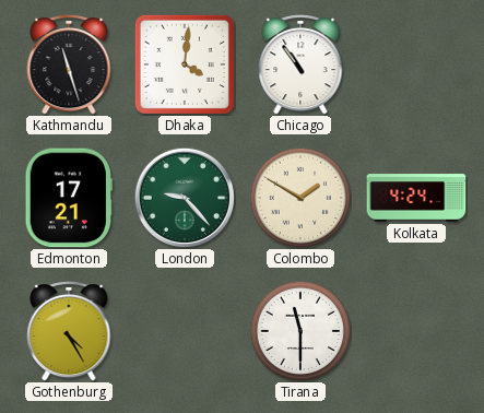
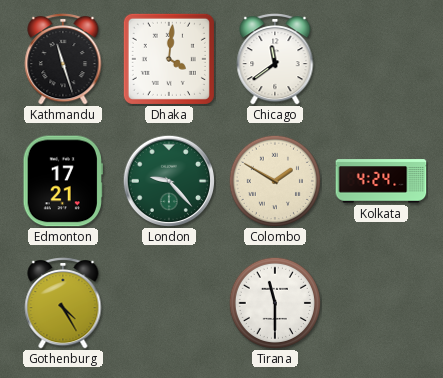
Chicago: 10:54 -> 11:39 (275, 60)
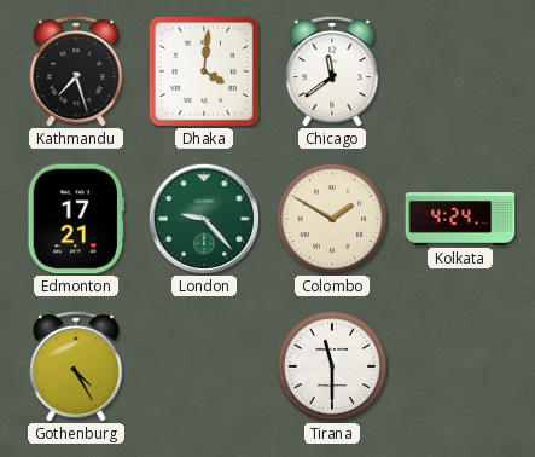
Kathmandu: 11:27 -> 7:27 (76, 73)
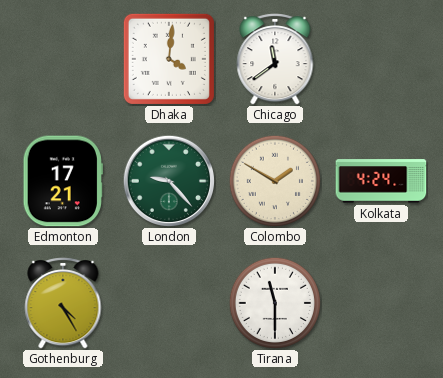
Kathmandu: 7:27 -> none (76, 73)
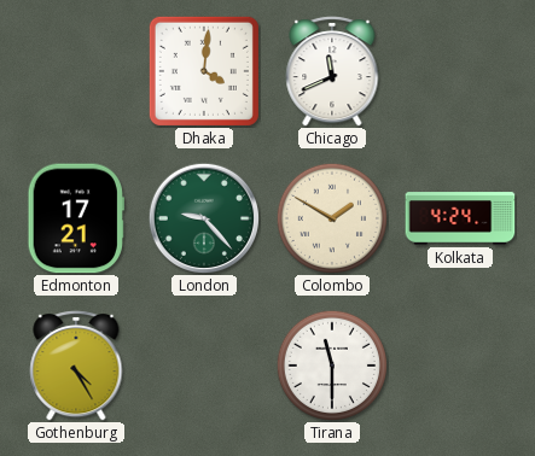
Chicago: 11:39 -> 11:41 (332, 72)
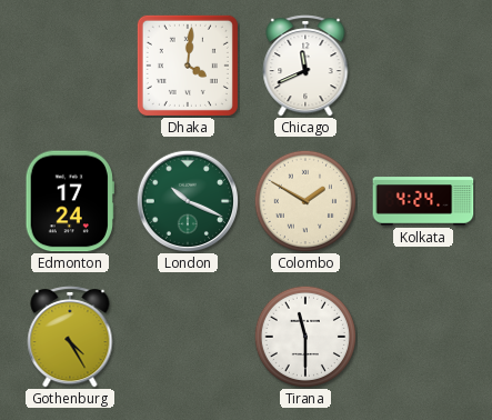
Edmonton: 17:21 -> 17:24 (70, 201)
London: 9:23 -> 10:19 (187, 200)
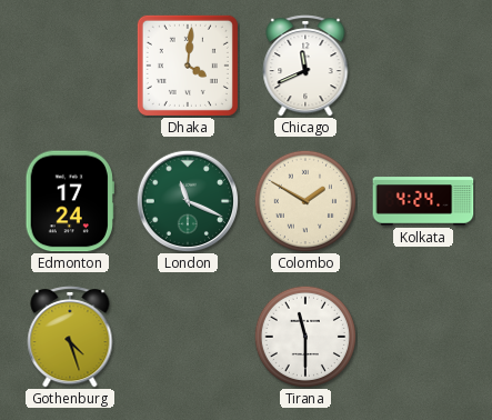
London: 10:19 -> 11:19 (187, 200)
Gothenburg: 4:25 -> 4:27 (70, 338)
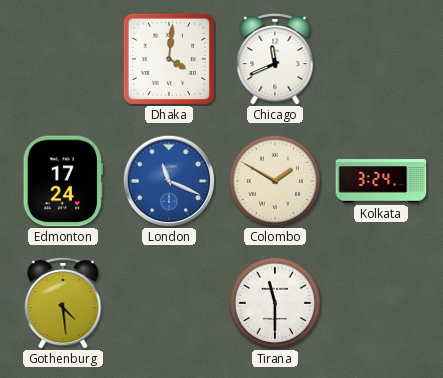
London dial: green -> blue (168, 180)
Kolkata: 4:24 -> 3:24 (381, 181)
Gothenburg: 4:27 -> 4:29 (63, 304)
